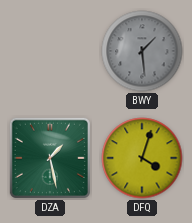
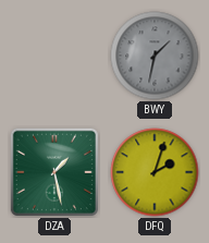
BWY: 1:29 -> 1:32 (155, 56)
DFQ: 4:03 -> 2:03 (155, 172)
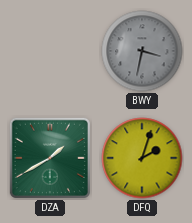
BWY: 1:32 -> 3:32 (142, 51)
DZA: 1:28 -> 1:40 (50, 158)
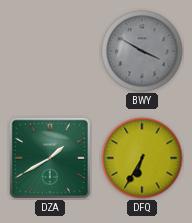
BWY: 3:32 -> 3:50 (142, 51)
DFQ: 2:03 -> 6:35 (142, 158)
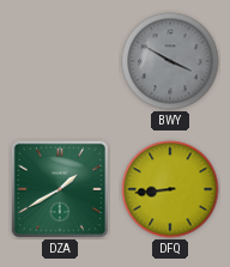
DFQ: 6:35 -> 8:44 (170, 189)
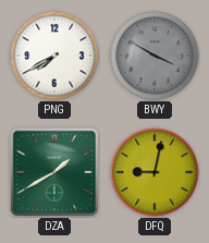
PNG: none -> 7:40 (54, 56)
DFQ: 8:44 -> 9:02 (155, 172)
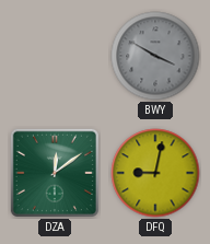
PNG: 7:40 -> none (54, 56)
DZA: 1:40 -> 12:09 (55, 173)
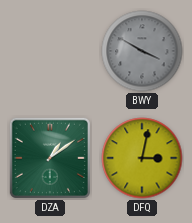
DZA: 12:09 -> 1:09 (50, 158)
DFQ: 9:02 -> 3:02 (142, 158)
